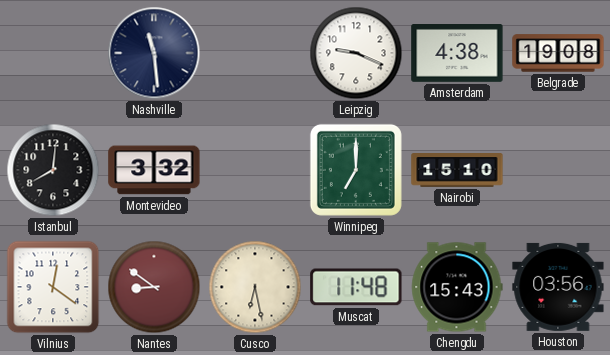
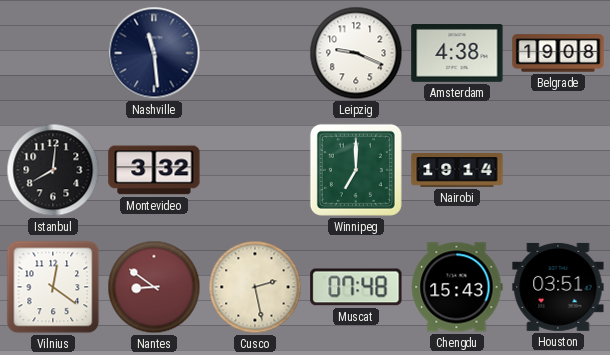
Nairobi: 15:10 -> 19:14 (457, 171)
Cusco: 6:28 -> 2:28 (255, 287)
Muscat: 11:48 -> 07:48 (356, 287)
Houston: 03:56 -> 03:51 (558, 287)
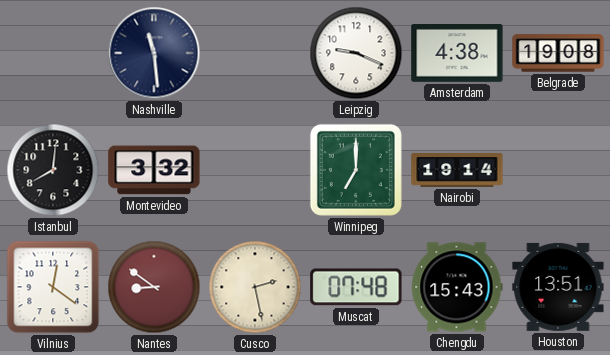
Houston: 03:51 -> 13:51 (558, 287)
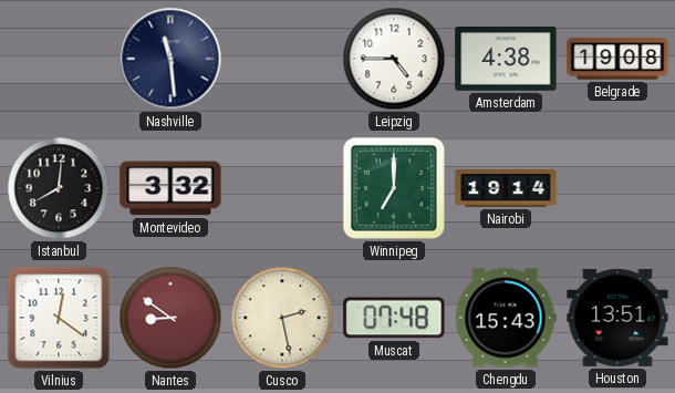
Leipzig: 9:19 -> 4:45 (394, 59)
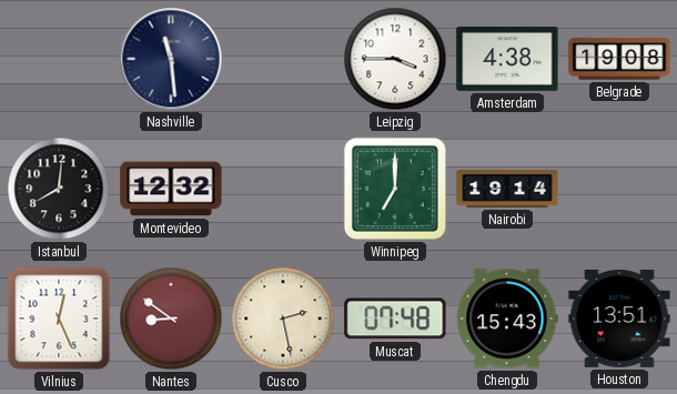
Leipzig: 4:45 -> 3:45 (395, 59)
Montevideo: 3:32 -> 12:32 (171, 189)
Vilnius: 12:21 -> 12:26 (59, 319)
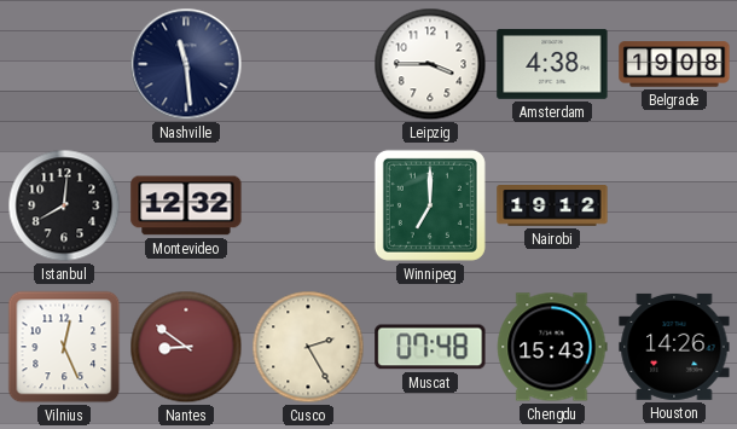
Nairobi: 19:14 -> 19:12 (552, 207)
Cusco: 2:28 -> 2:25 (308, 347)
Houston: 13:51 -> 14:26 (674, 347)
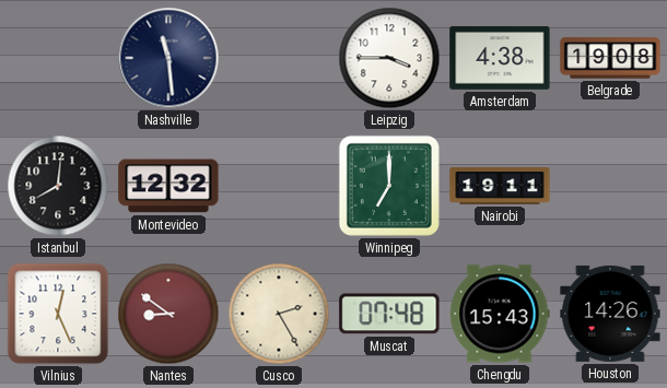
Nairobi: 19:12 -> 19:11 (500, 187)
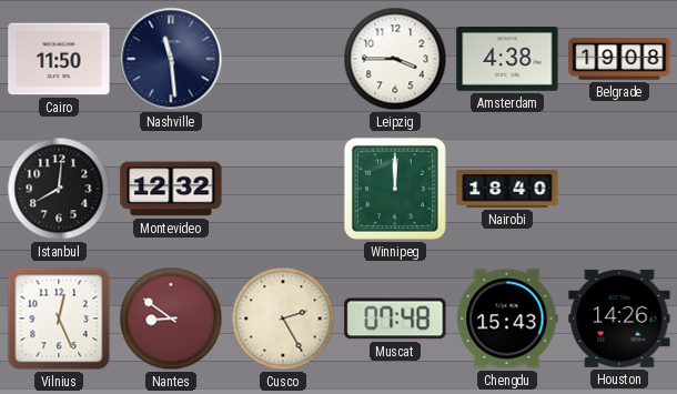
Cairo: none -> 11:50 (59, 59)
Winnipeg: 7:00 -> 12:00 (395, 189)
Nairobi: 19:11 -> 18:40 (507, 190)
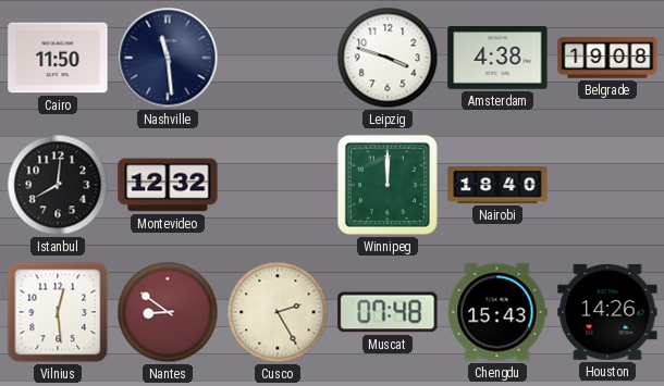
Leipzig: 3:45 -> 3:48 (388, 58)
Vilnius: 12:26 -> 12:29 (58, 312)
